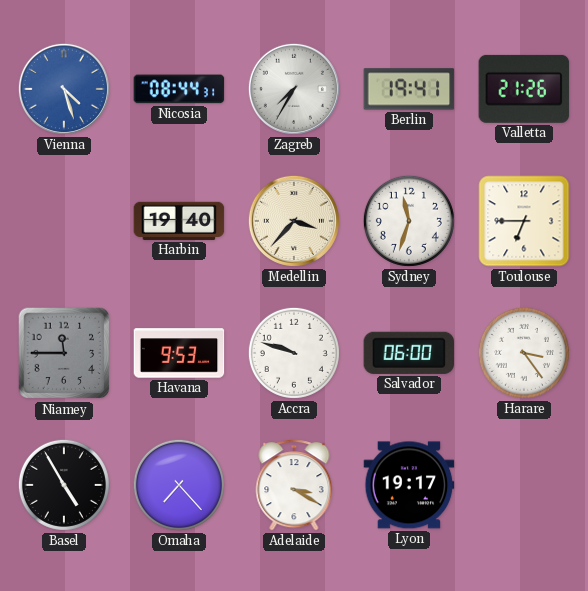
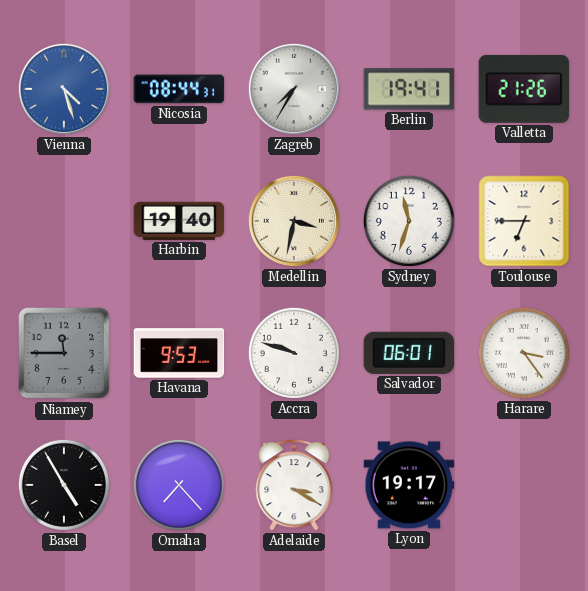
Medellin: 3:37 -> 3:32 (294, 221)
Salvador: 06:00 -> 06:01 (409, 353)
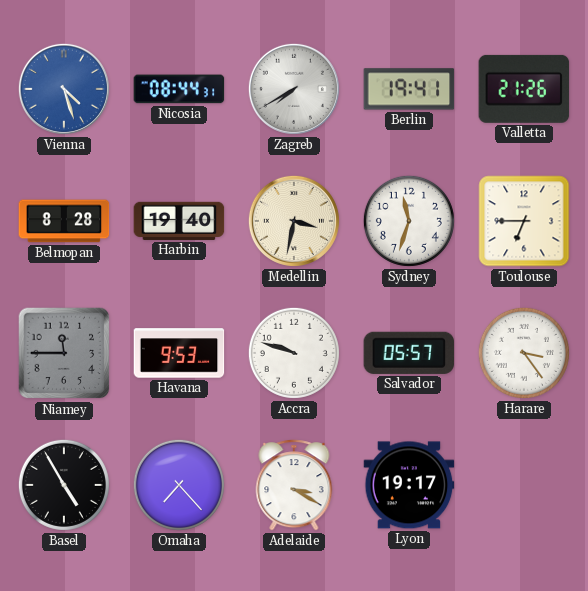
Zagreb: 7:35 -> 7:40 (294, 89)
Belmopan: none -> 8:28 (64, 221)
Salvador: 06:01 -> 05:57 (409, 353)
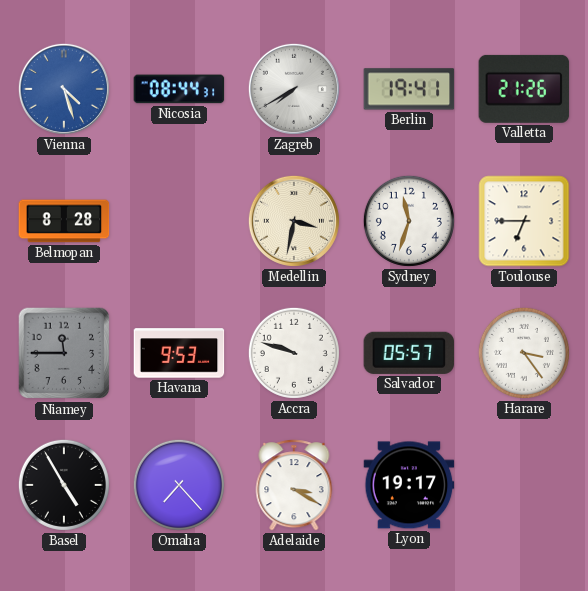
Harbin: 19:40 -> none (179, 221)
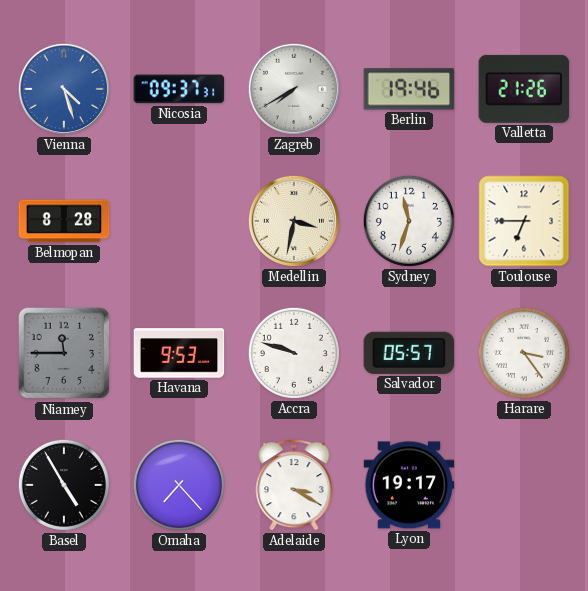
Nicosia: 08:44 -> 09:37 (179, 89)
Berlin: 19:41 -> 19:46 (409, 89)
